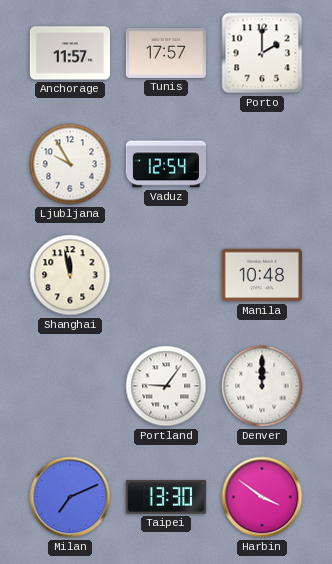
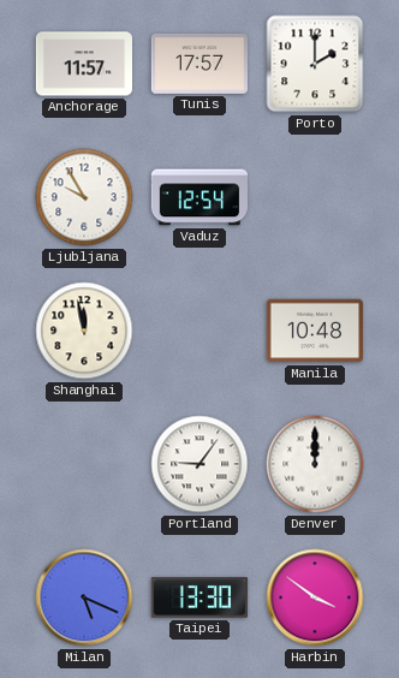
Milan: 7:11 -> 5:19 (84, 597)
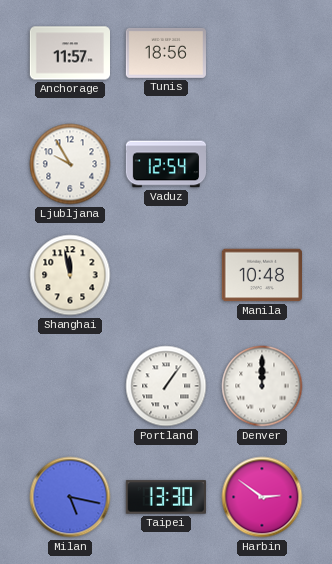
Tunis: 17:57 -> 18:56 (166, 53)
Porto: 2:00 -> none (315, 64)
Portland: 9:06 -> 1:06 (166, 386)
Milan: 5:19 -> 5:17 (70, 497)
Harbin: 3:51 -> 2:51 (262, 497)
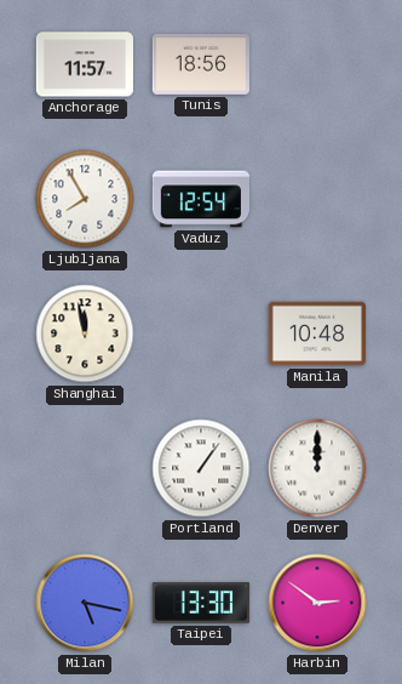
Ljubljana: 9:55 -> 7:55 (85, 199)
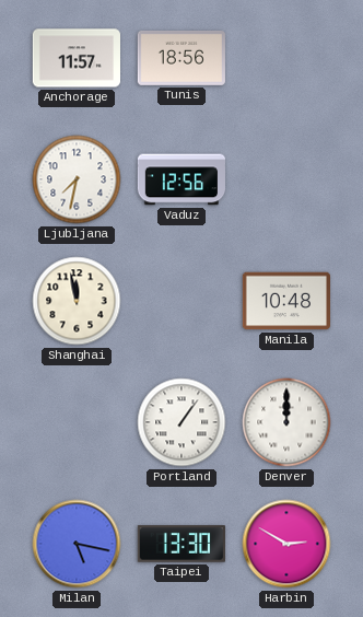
Ljubljana: 7:55 -> 7:32 (77, 179)
Vaduz: 12:54 -> 12:56 (180, 179)
Harbin: 2:51 -> 2:50 (286, 544)
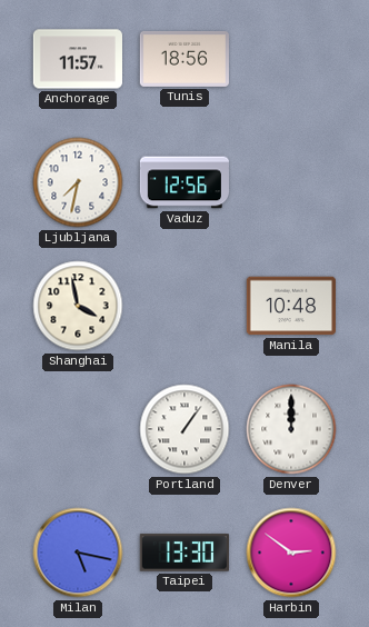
Shanghai: 11:58 -> 3:58 (78, 306)
Harbin: 2:50 -> 2:51 (291, 553)
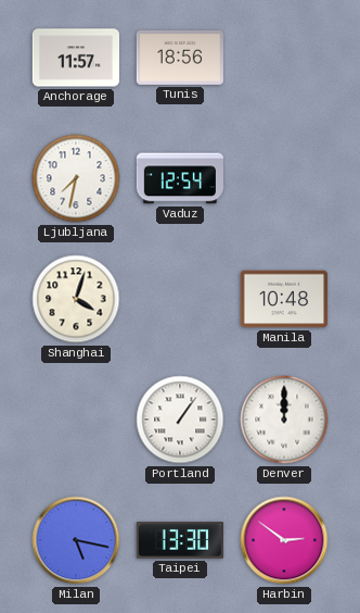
Vaduz: 12:56 -> 12:54 (179, 178)
Shanghai: 3:58 -> 4:03 (76, 299)
